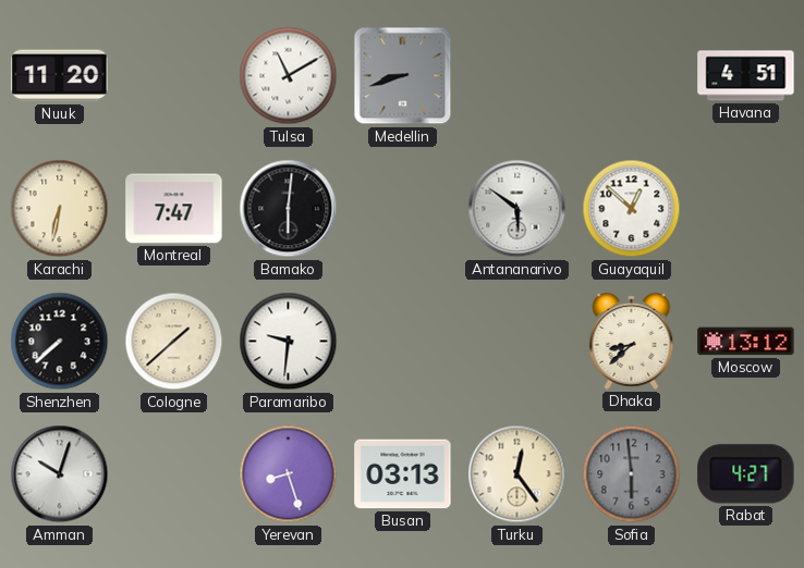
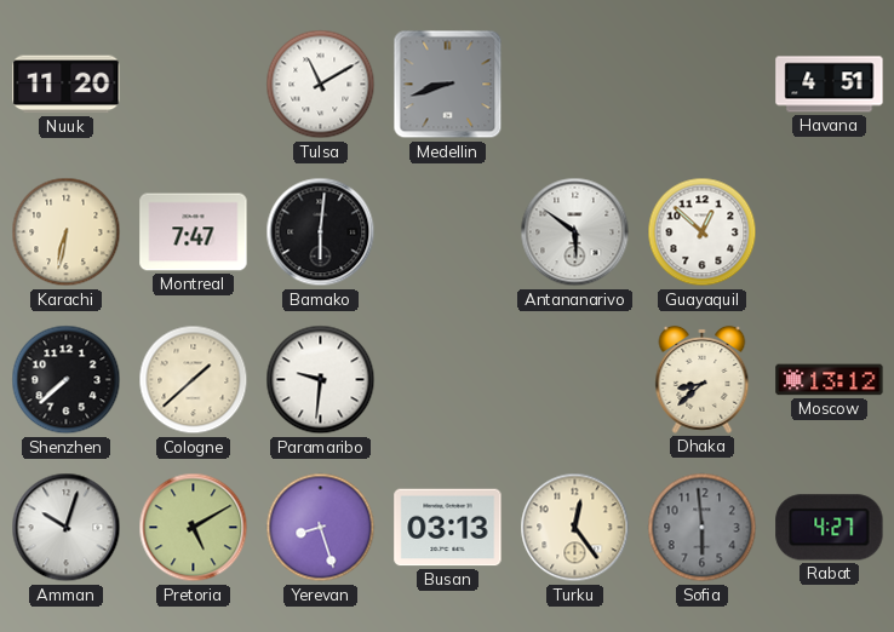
Pretoria: none -> 5:10 (194, 528)
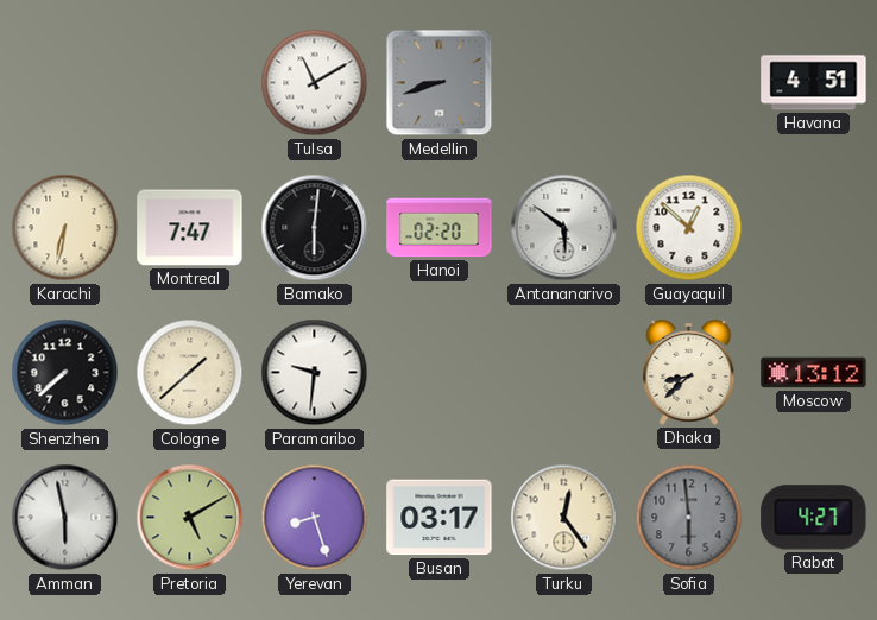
Nuuk: 11:20 -> none (67, 85)
Hanoi: none -> 02:20 (440, 228)
Amman: 10:03 -> 5:58 (65, 518)
Busan: 03:13 -> 03:17 (440, 518)
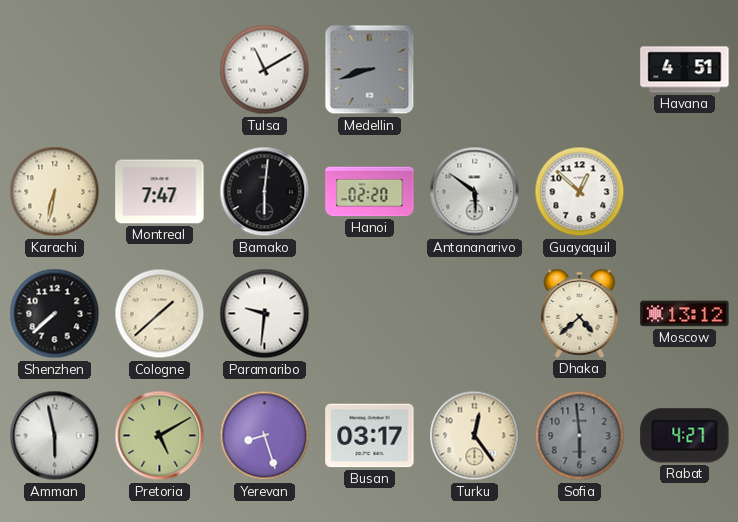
Dhaka: 8:38 -> 4:38 (580, 313)
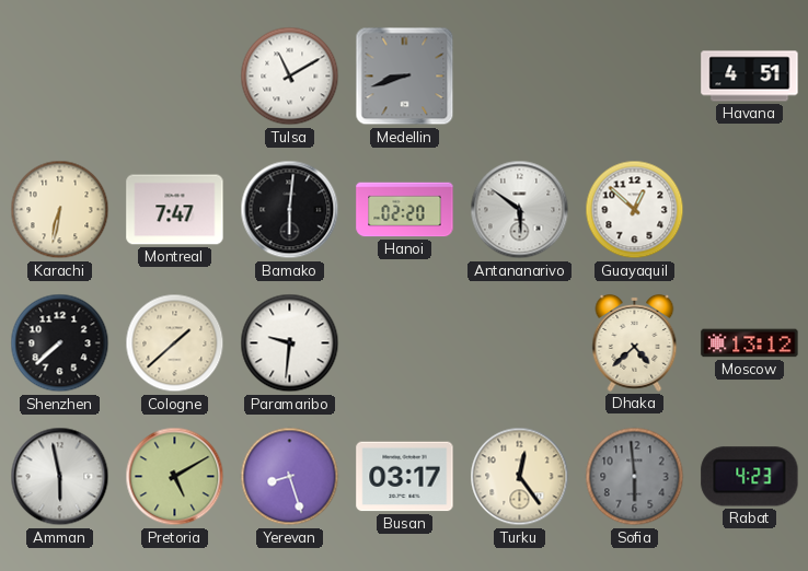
Rabat: 4:27 -> 4:23 (750, 477)
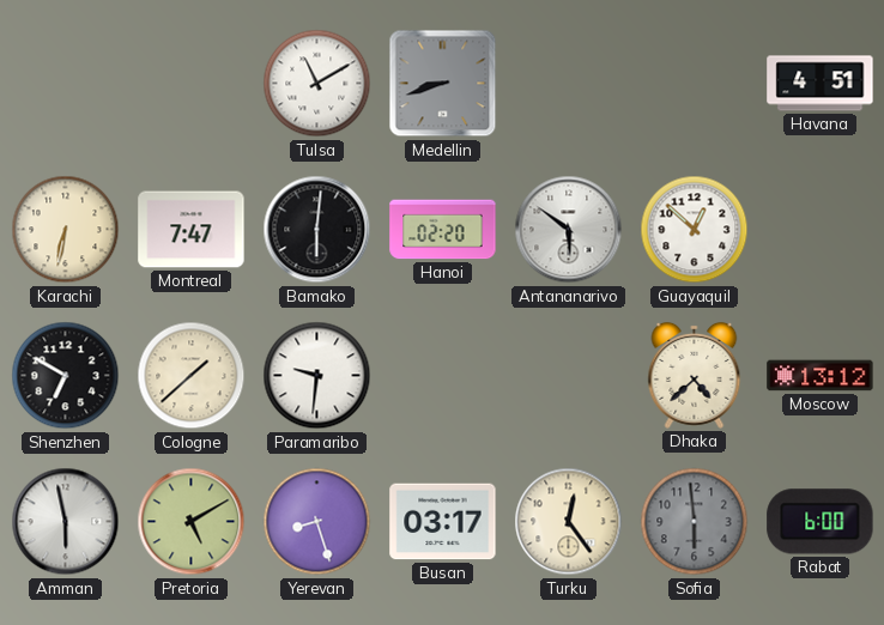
Shenzhen: 7:38 -> 6:50 (66, 376)
Rabat: 4:23 -> 6:00 (821, 522)
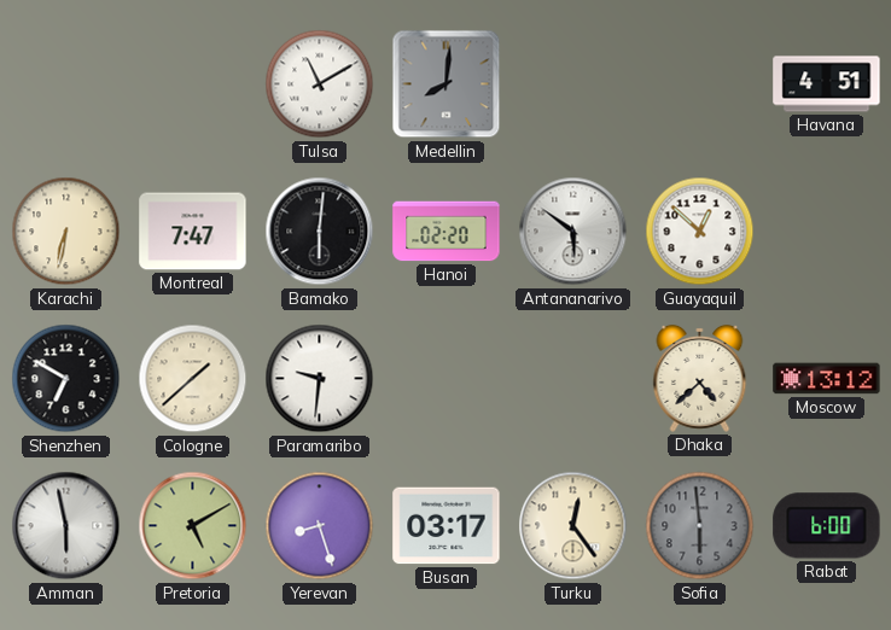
Medellin: 8:42 -> 8:01 (447, 84)
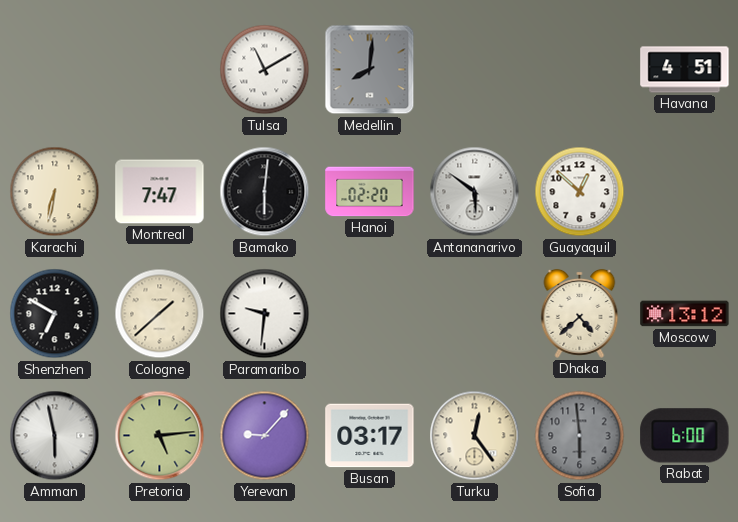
Pretoria: 5:10 -> 5:14 (160, 436)
Yerevan: 8:27 -> 9:07 (265, 436)
